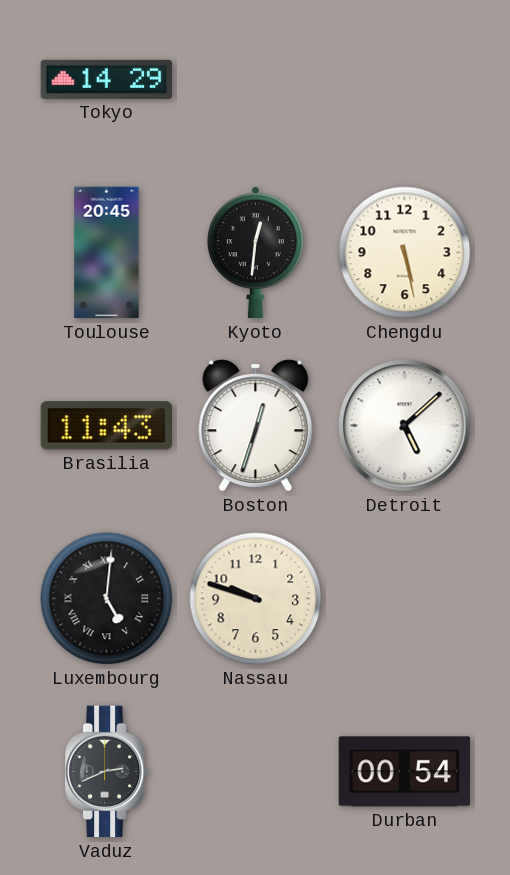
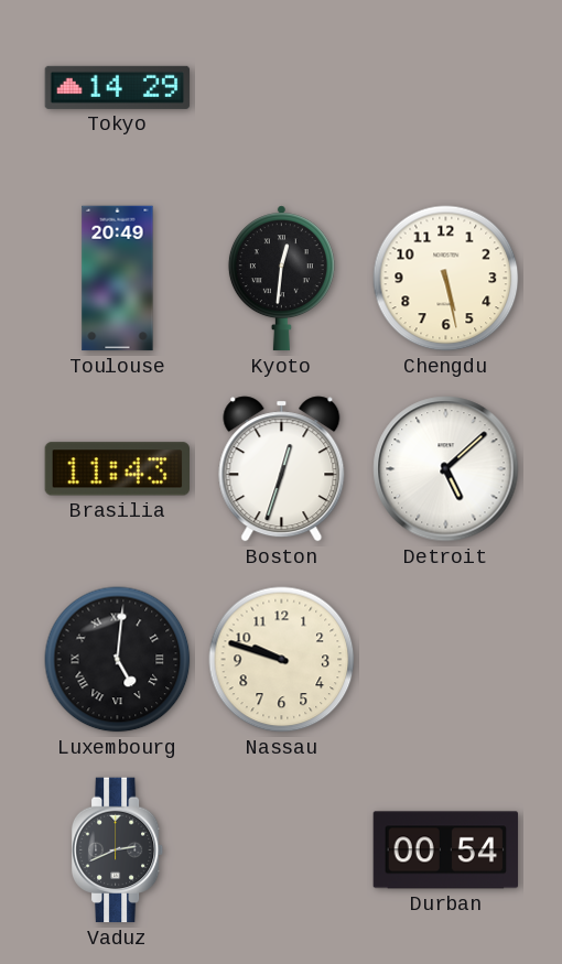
Toulouse: 20:45 -> 20:49 (118, 279)
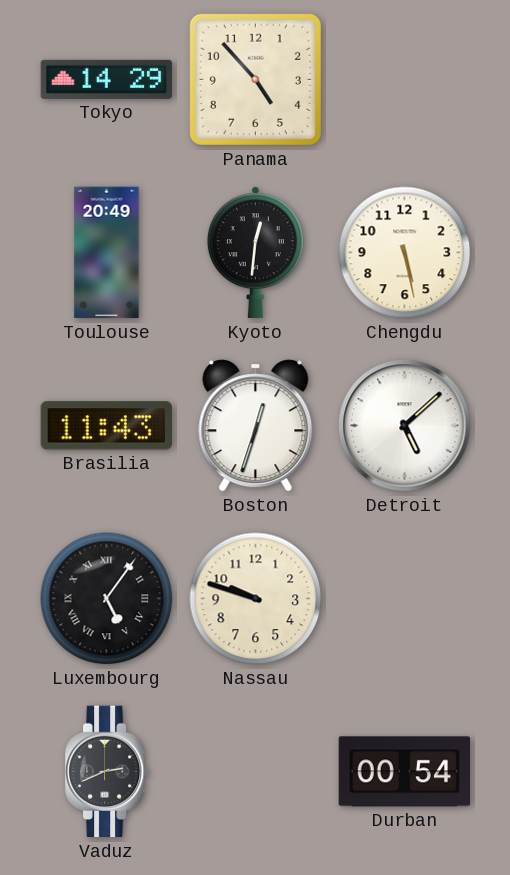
Panama: none -> 4:53 (255, 79)
Luxembourg: 5:01 -> 5:06 (107, 599)
